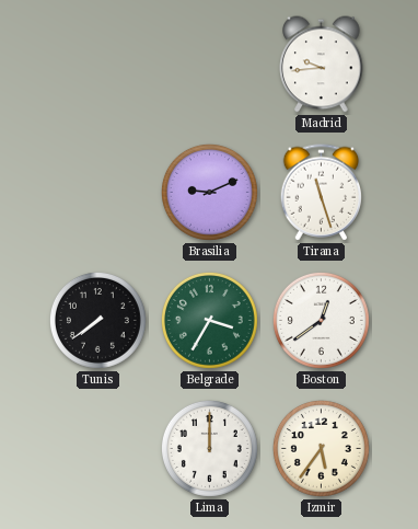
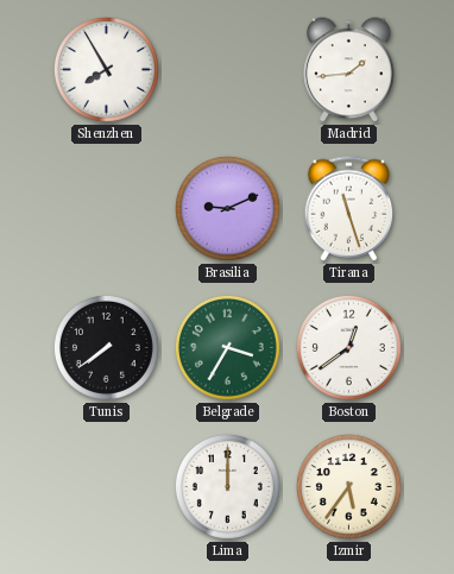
Shenzhen: none -> 7:55 (106, 69)
Madrid: 9:44 -> 1:44 (349, 70)
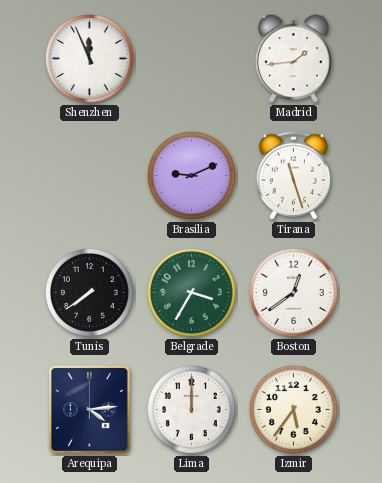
Shenzhen: 7:55 -> 11:56 (89, 58)
Arequipa: none -> 4:14 (89, 409)
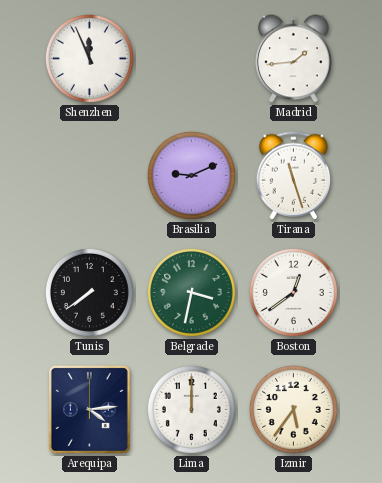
Belgrade: 3:35 -> 3:32 (191, 292)
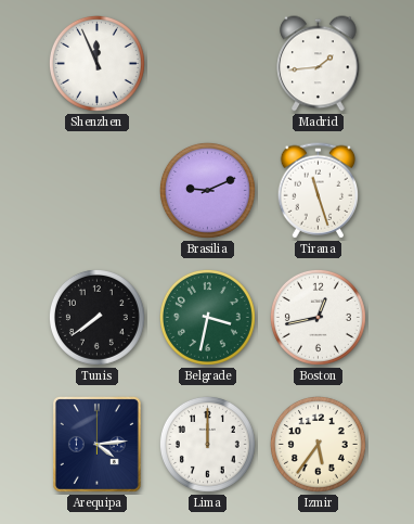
Boston: 12:39 -> 12:43 (318, 317)
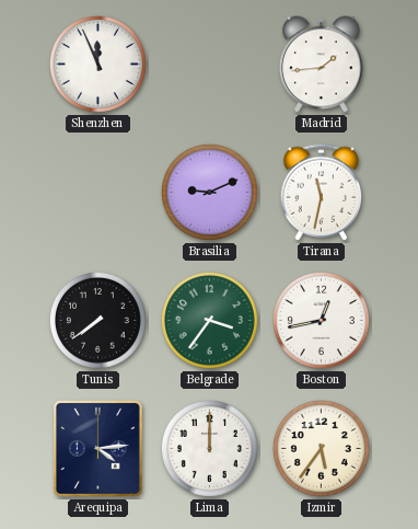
Tirana: 11:27 -> 11:32 (322, 193)
Belgrade: 3:32 -> 3:36 (209, 320)
